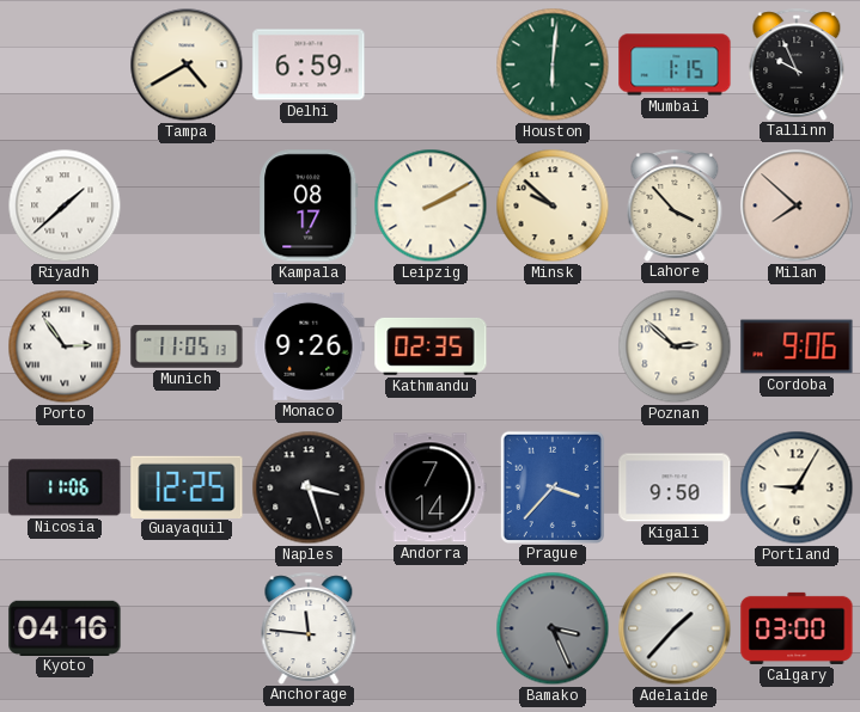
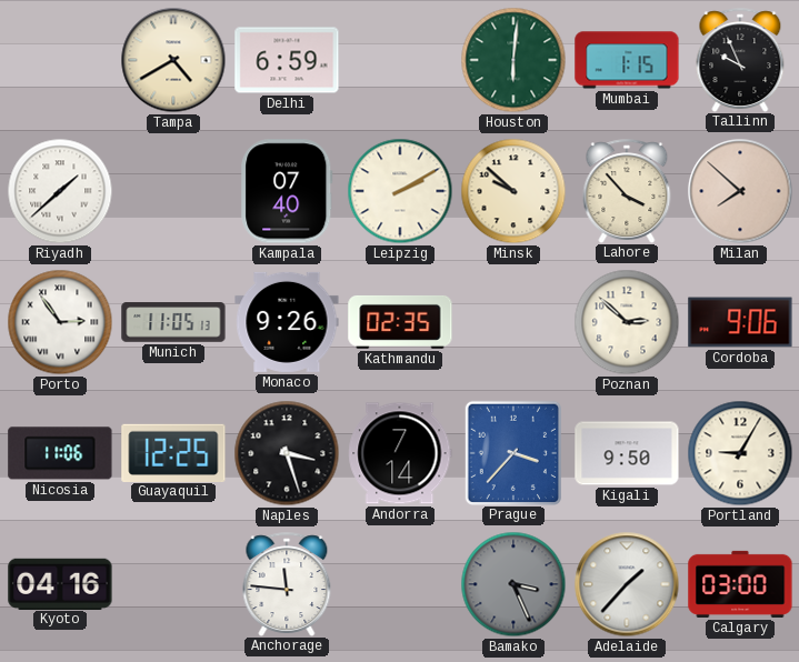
Kampala: 08:17 -> 07:40 (287, 191)
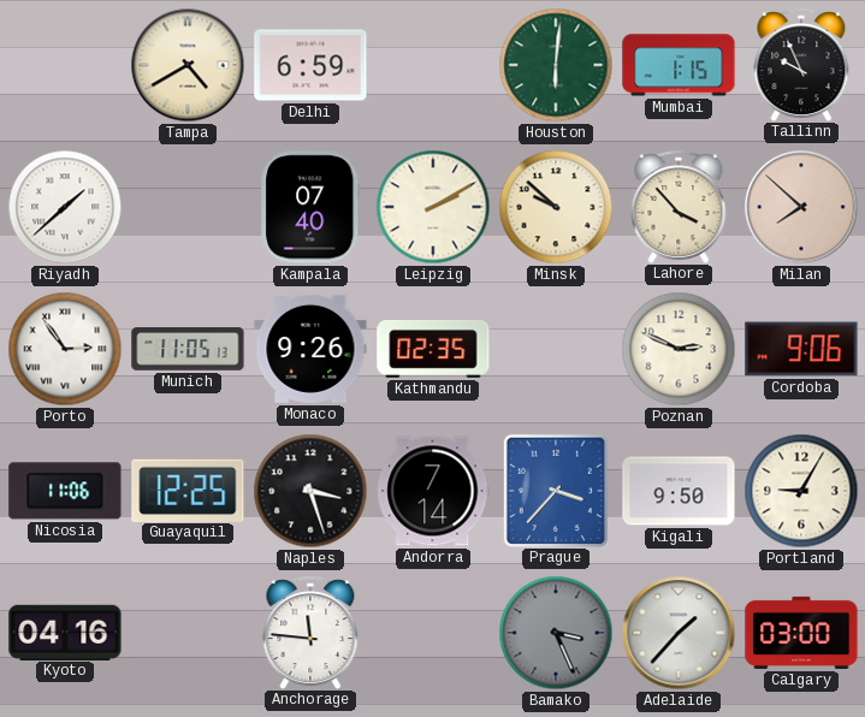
Poznan: 2:52 -> 2:49 (679, 349)
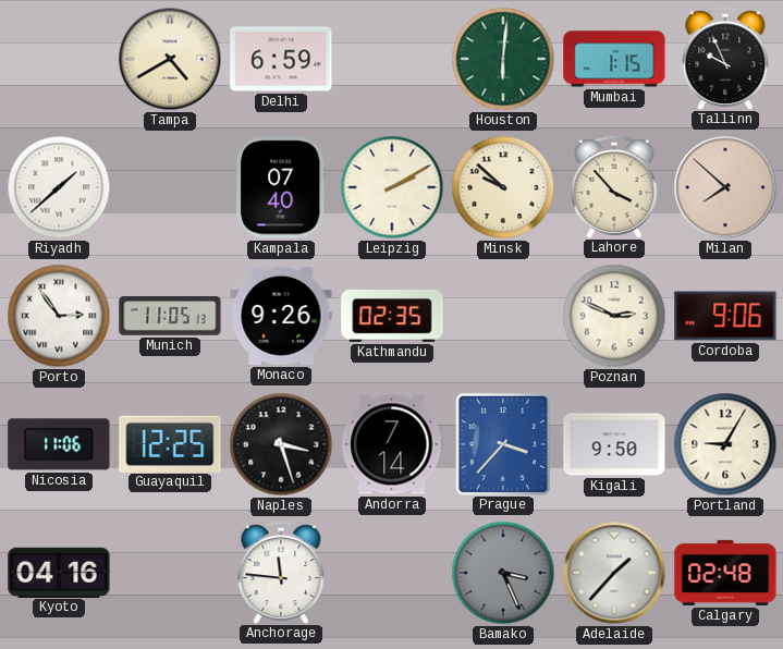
Calgary: 03:00 -> 02:48 (725, 573)
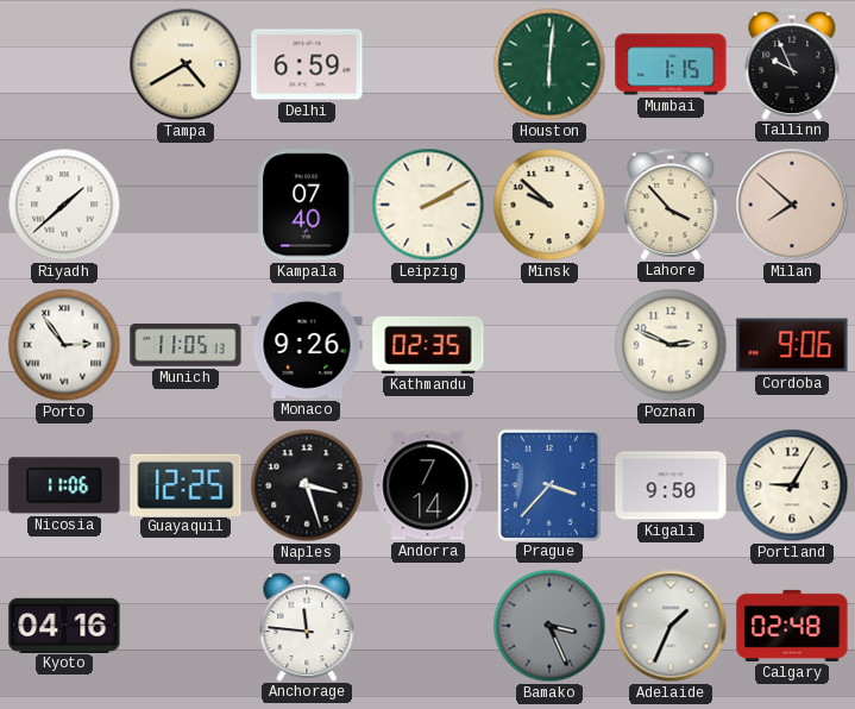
Adelaide: 1:37 -> 1:34 (671, 626)
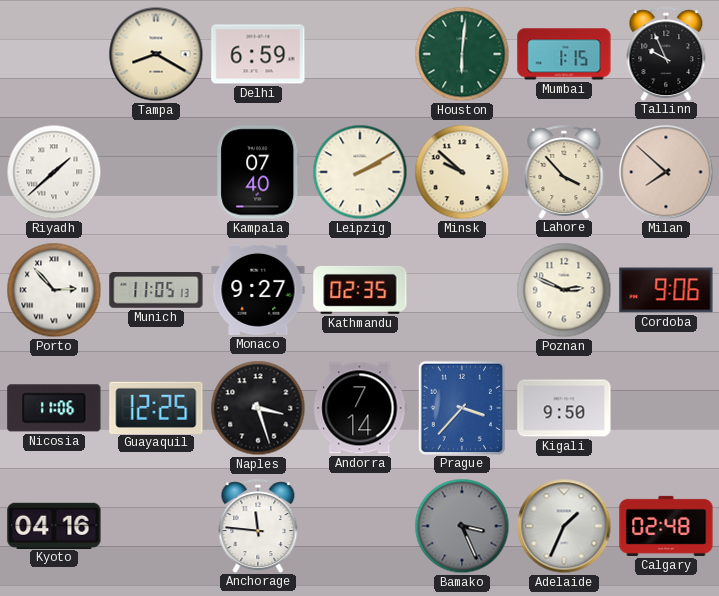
Tampa: 4:40 -> 8:20 (156, 54)
Porto: 2:54 -> 2:53 (54, 290)
Monaco: 9:26 -> 9:27 (258, 290)
Portland: 9:05 -> none (792, 485)
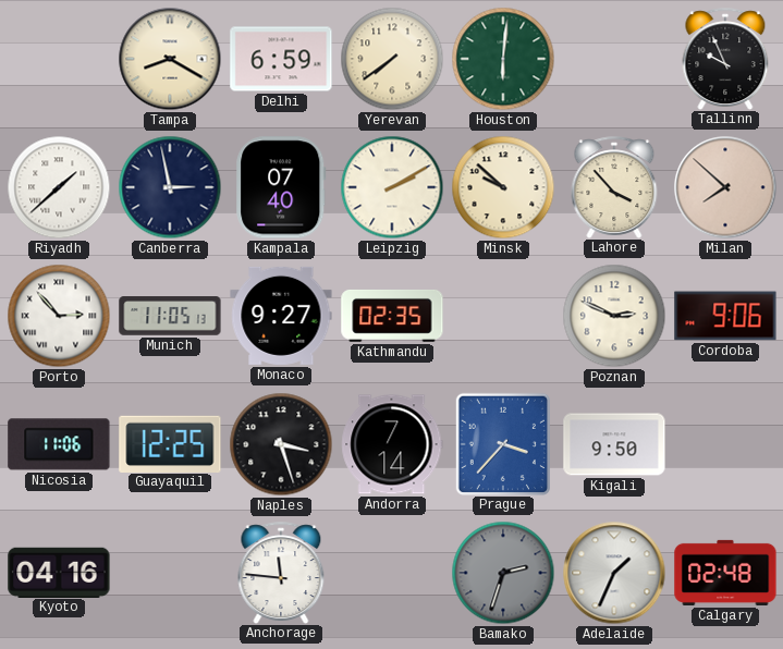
Yerevan: none -> 7:39 (392, 59)
Mumbai: 1:15 -> none (564, 54)
Canberra: none -> 2:58 (170, 187)
Bamako: 3:26 -> 2:33 (503, 573)
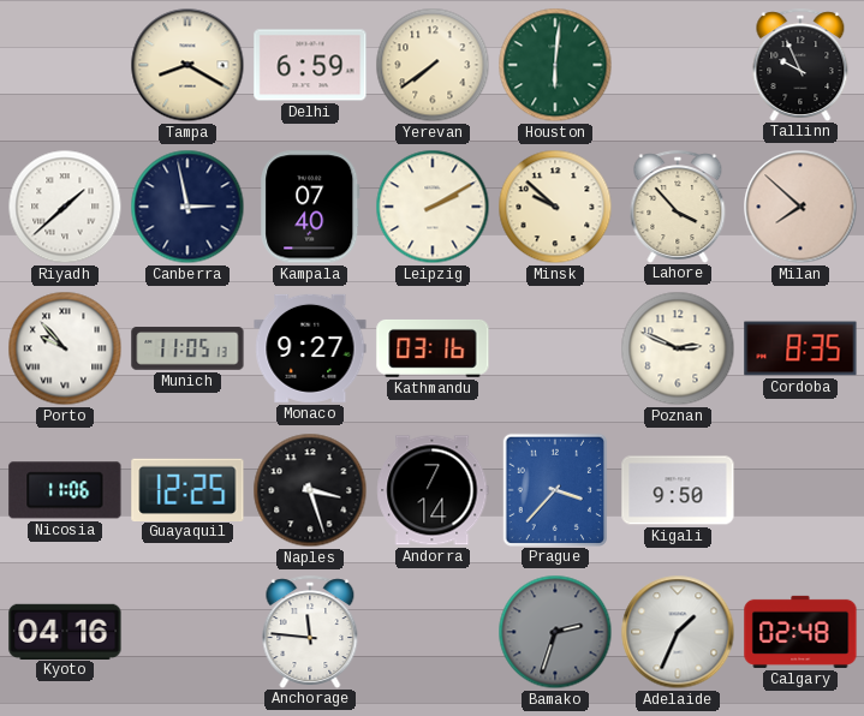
Porto: 2:53 -> 9:53 (65, 348)
Kathmandu: 02:35 -> 03:16 (433, 348)
Cordoba: 9:06 -> 8:35 (800, 348)
